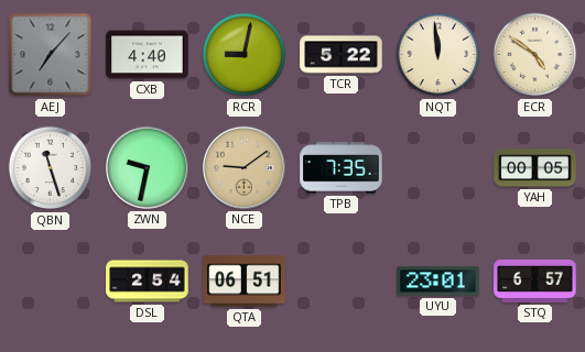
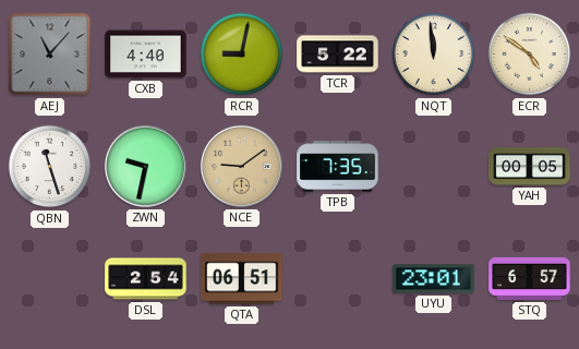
AEJ: 7:07 -> 11:07 (50, 55)
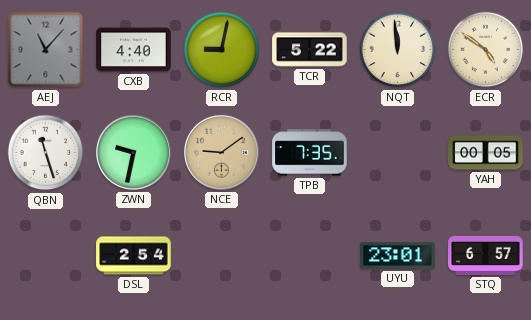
QTA: 06:51 -> none (242, 279)
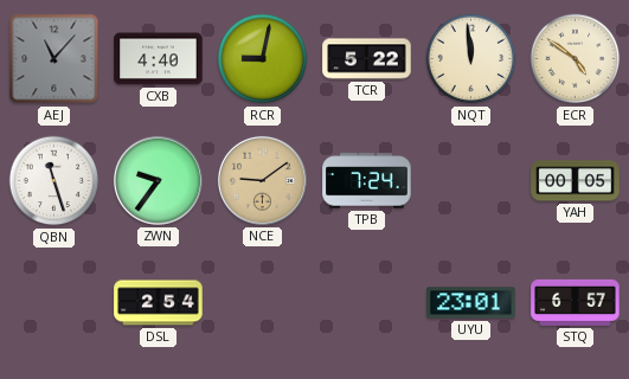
ZWN: 9:32 -> 9:36 (158, 180)
TPB: 7:35 -> 7:24 (367, 181)
